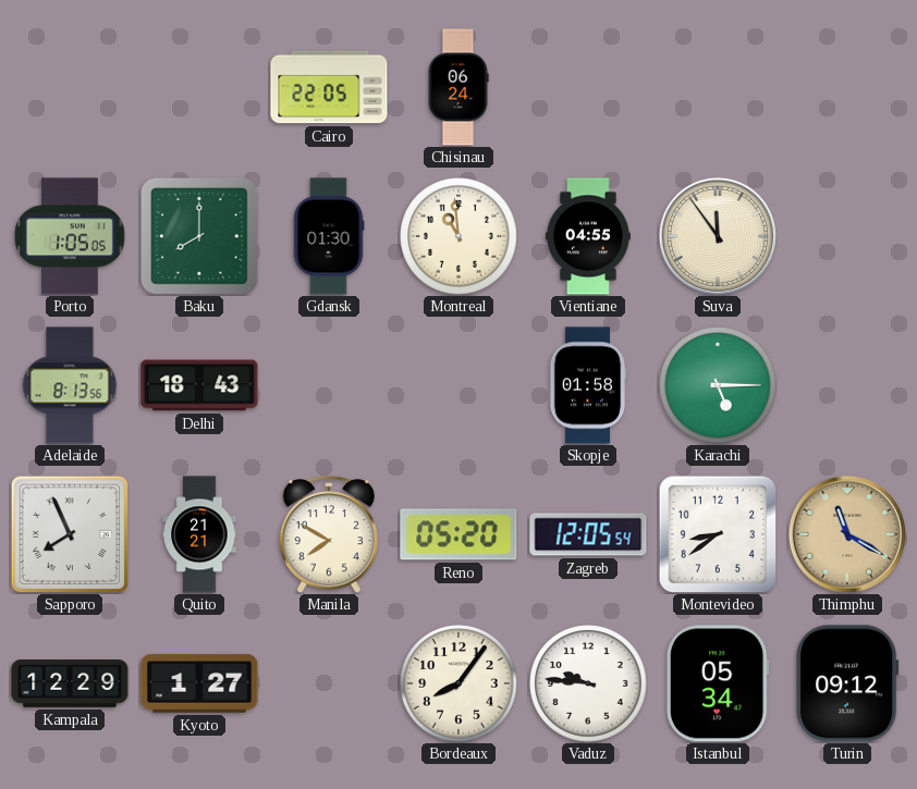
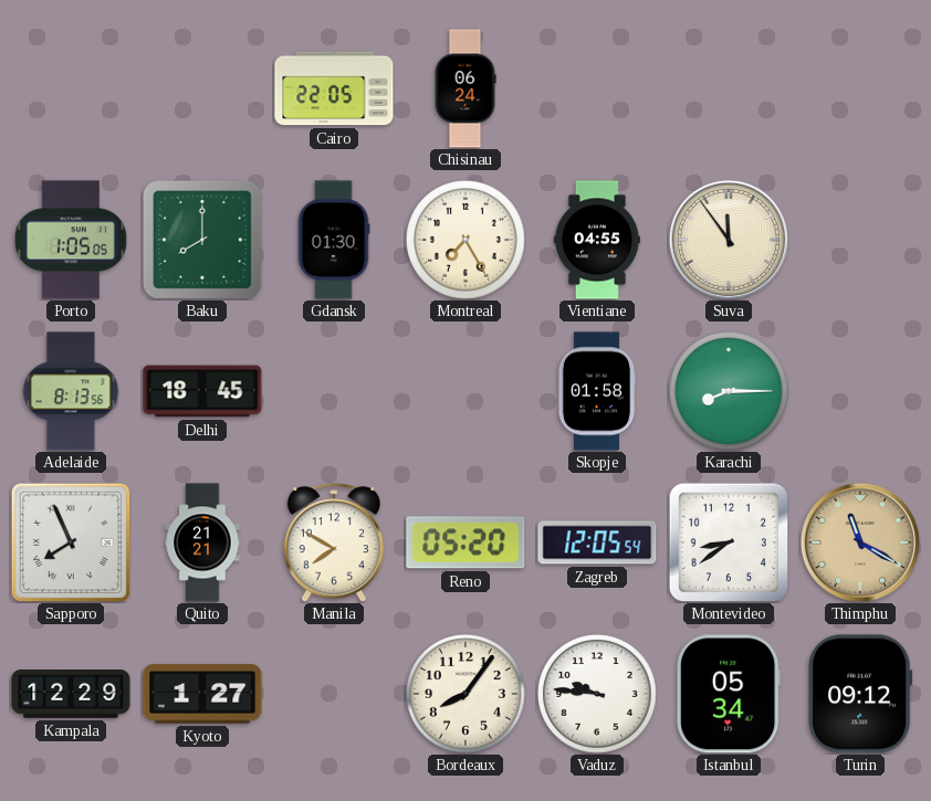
Montreal: 10:59 -> 7:25 (465, 240)
Delhi: 18:43 -> 18:45 (202, 391)
Karachi: 5:15 -> 8:15 (729, 391)
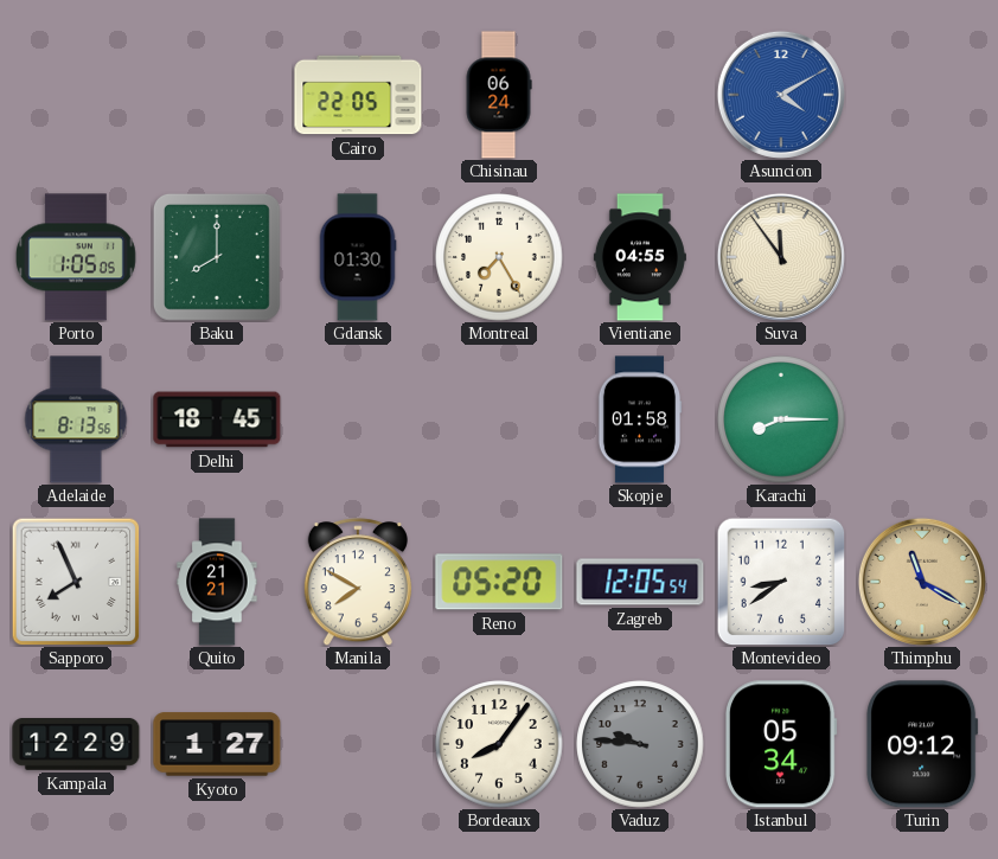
Asuncion: none -> 4:10 (781, 95)
Vaduz dial: white -> grey (640, 744)
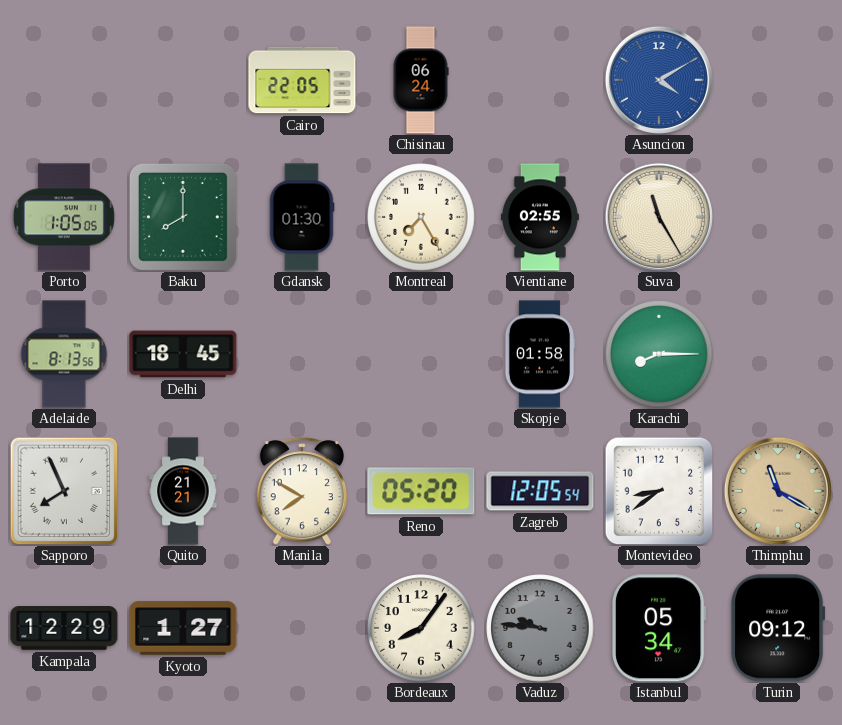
Vientiane: 04:55 -> 02:55 (540, 217)
Suva: 11:54 -> 11:25 (659, 217)
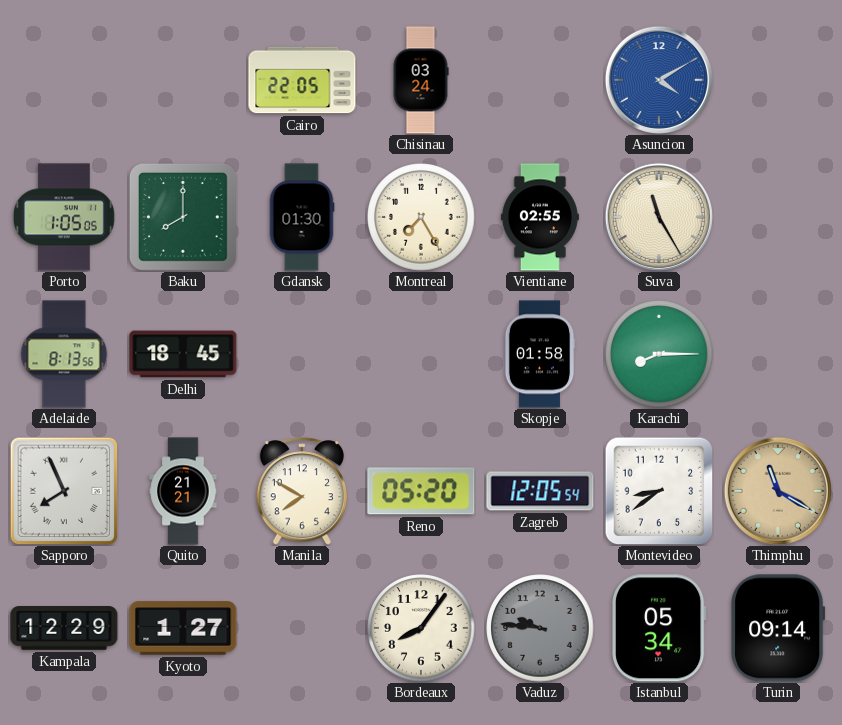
Chisinau: 06:24 -> 03:24 (421, 80)
Turin: 09:12 -> 09:14 (778, 628)
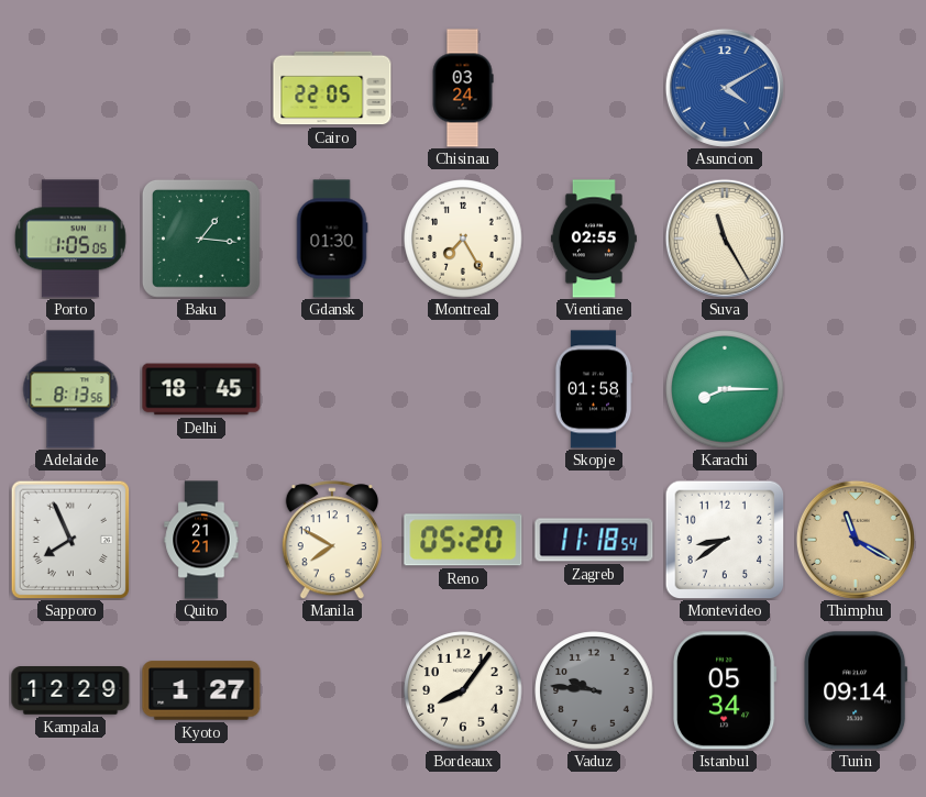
Baku: 8:00 -> 1:16 (201, 239)
Zagreb: 12:05 -> 11:18 (594, 540)
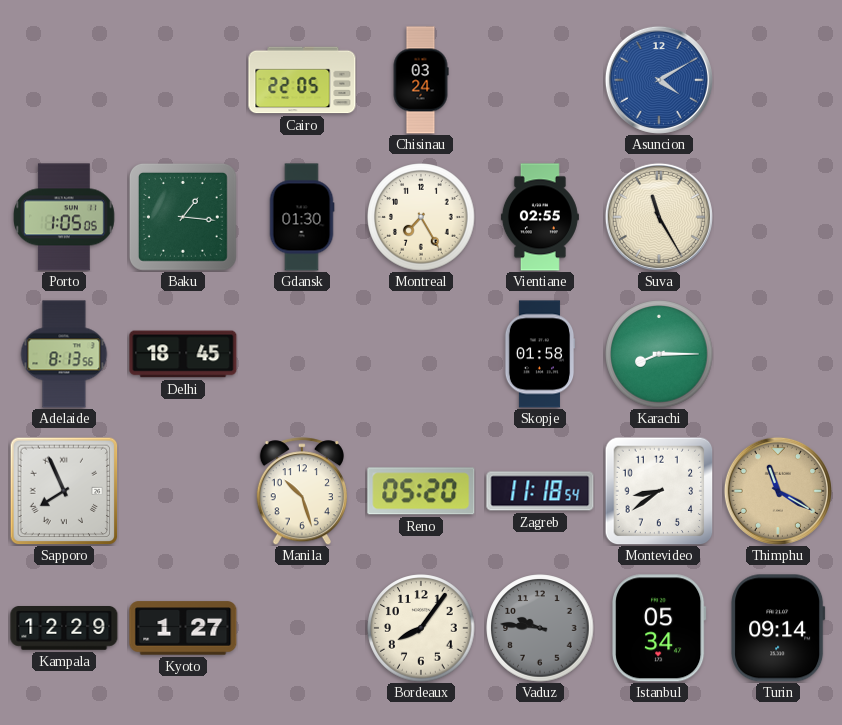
Quito: 21:21 -> none (201, 540)
Manila: 7:50 -> 10:27 (302, 491)
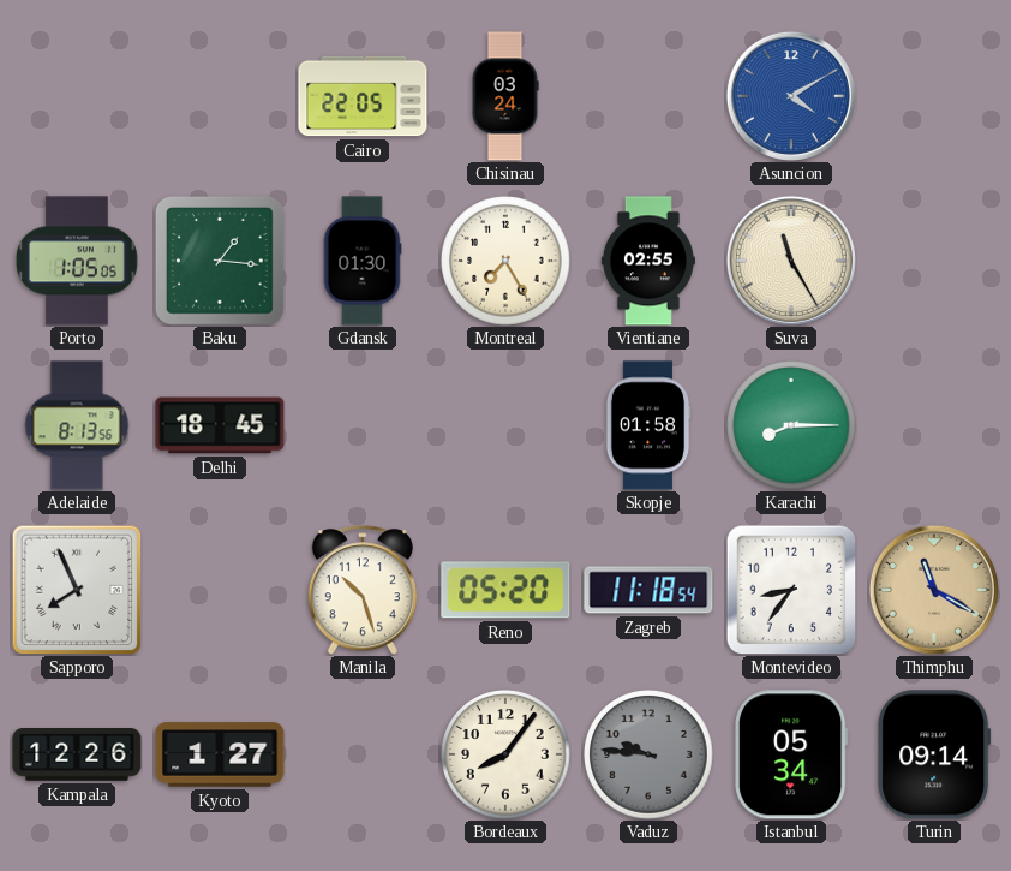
Montevideo: 8:39 -> 8:36 (791, 590)
Kampala: 12:29 -> 12:26 (77, 756)
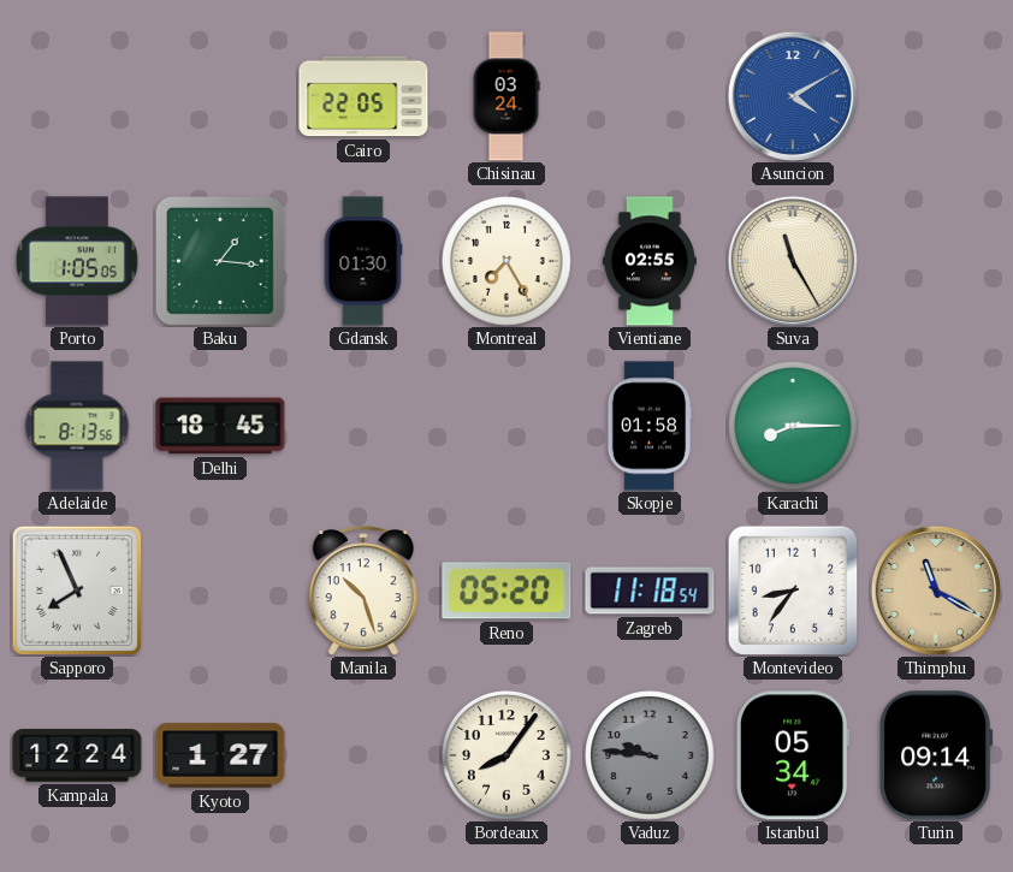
Kampala: 12:26 -> 12:24 (77, 757)
